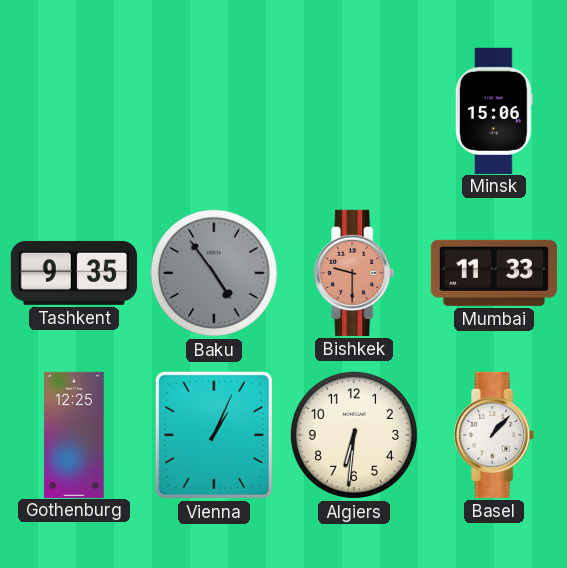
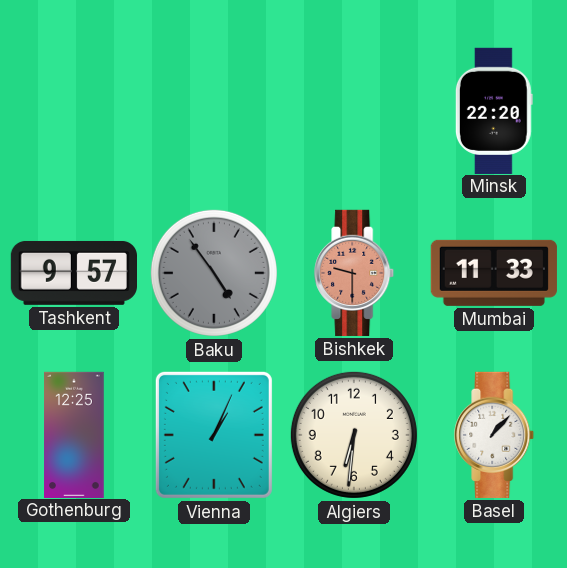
Minsk: 15:06 -> 22:20 (494, 110)
Tashkent: 9:35 -> 9:57 (73, 273)
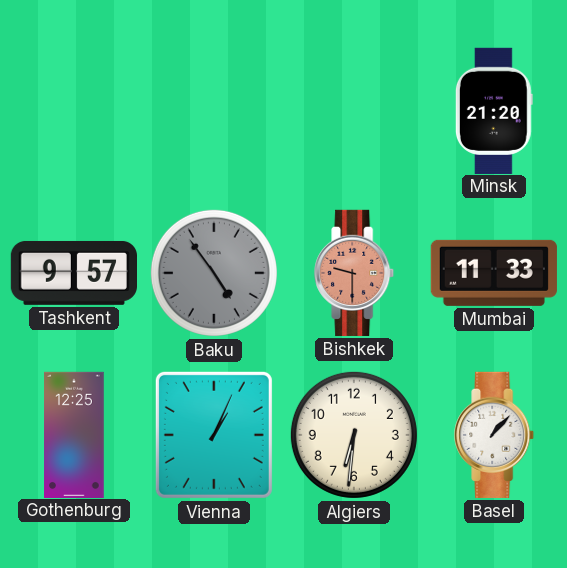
Minsk: 22:20 -> 21:20 (494, 110)
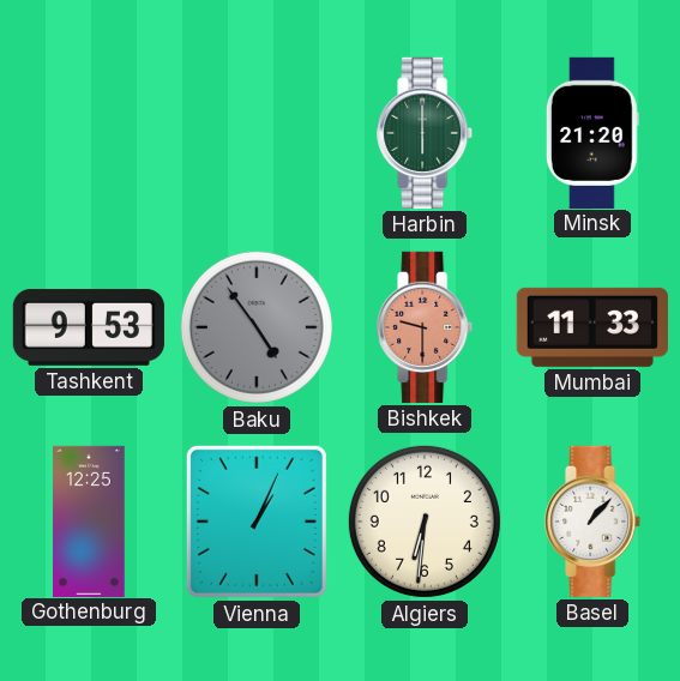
Harbin: none -> 6:00 (426, 133)
Tashkent: 9:57 -> 9:53 (88, 327)
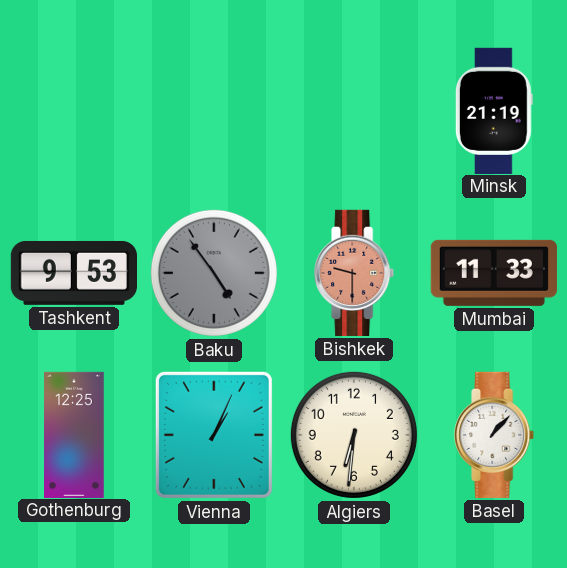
Harbin: 6:00 -> none (426, 133)
Minsk: 21:20 -> 21:19 (494, 110)
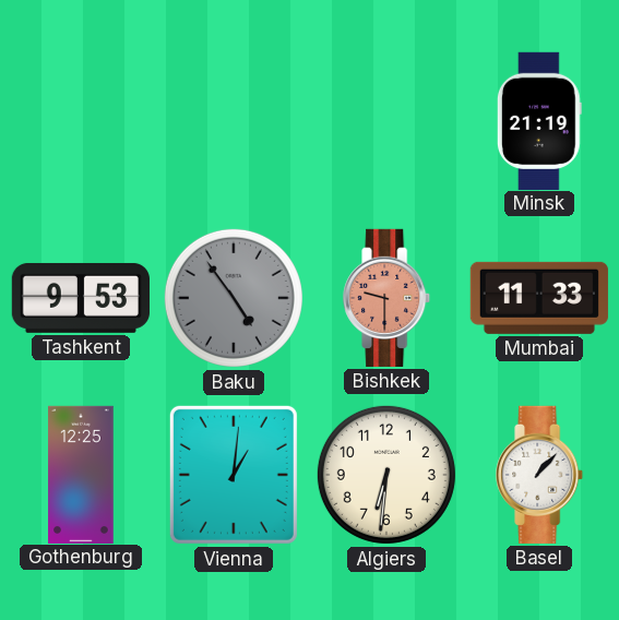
Vienna: 1:04 -> 1:01 (234, 475)
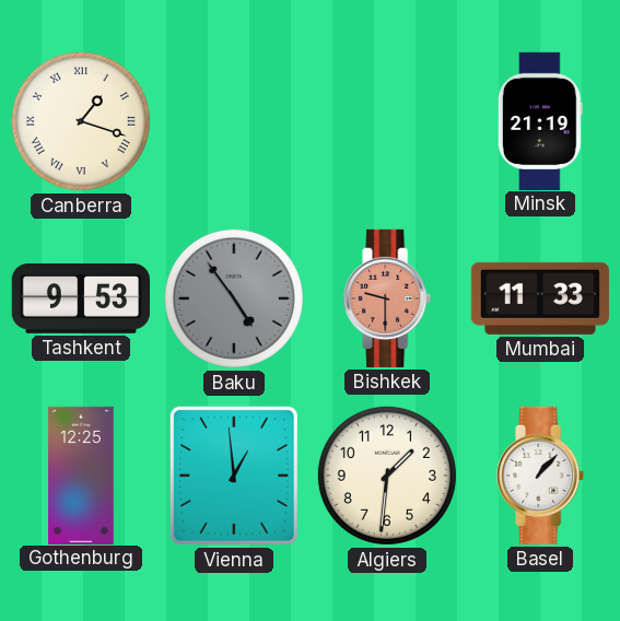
Canberra: none -> 1:18 (81, 121)
Vienna: 1:01 -> 12:59 (234, 476)
Algiers: 6:31 -> 1:31 (387, 476)
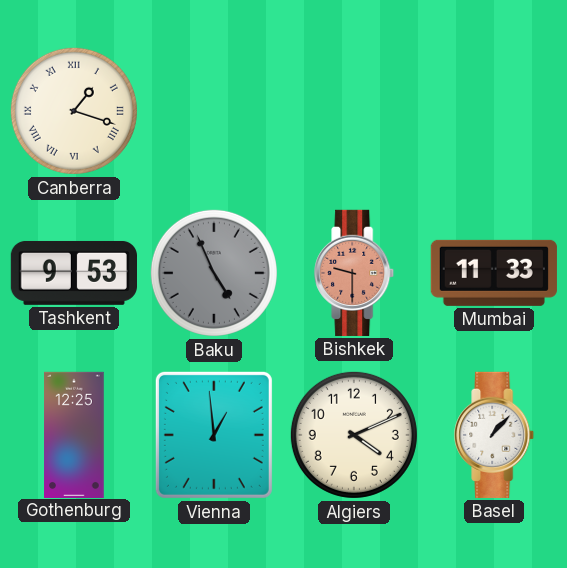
Minsk: 21:19 -> none (540, 120)
Baku: 4:54 -> 4:56 (214, 273)
Algiers: 1:31 -> 4:11 (354, 435)
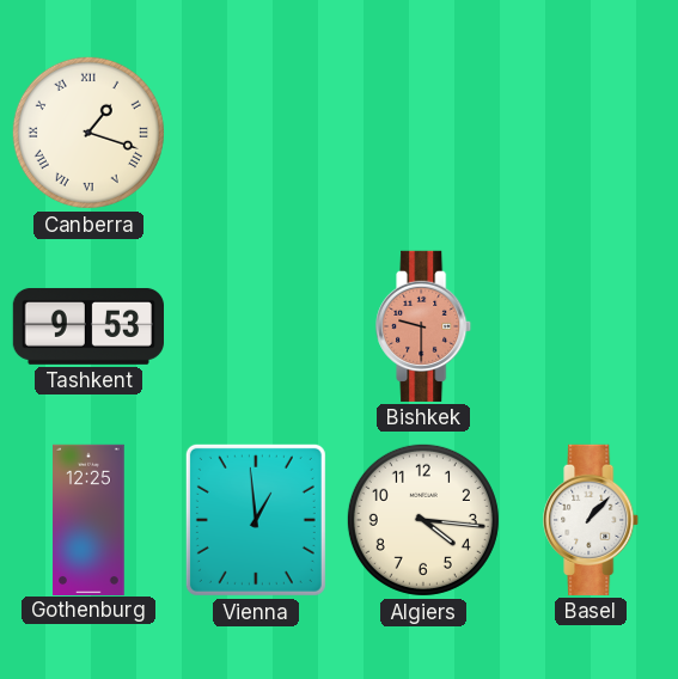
Baku: 4:56 -> none (214, 273)
Mumbai: 11:33 -> none (494, 273)
Algiers: 4:11 -> 4:16 (423, 520)
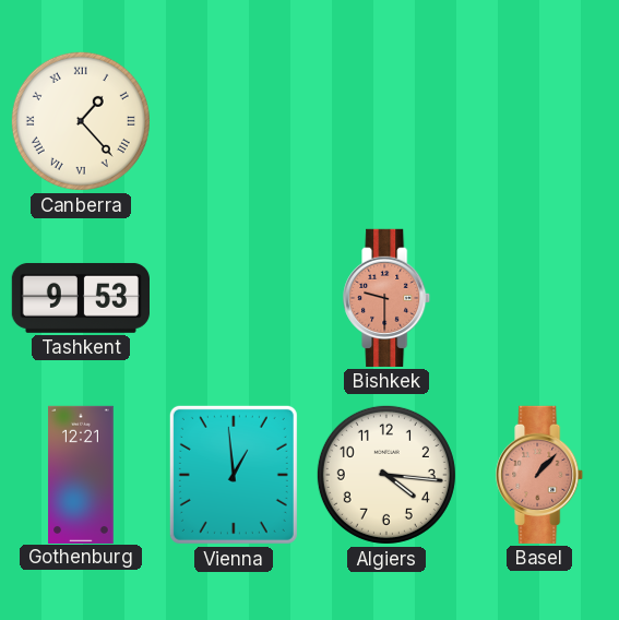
Canberra: 1:18 -> 1:23 (81, 121)
Gothenburg: 12:25 -> 12:21 (81, 474)
Basel dial: white -> salmon (540, 475)
